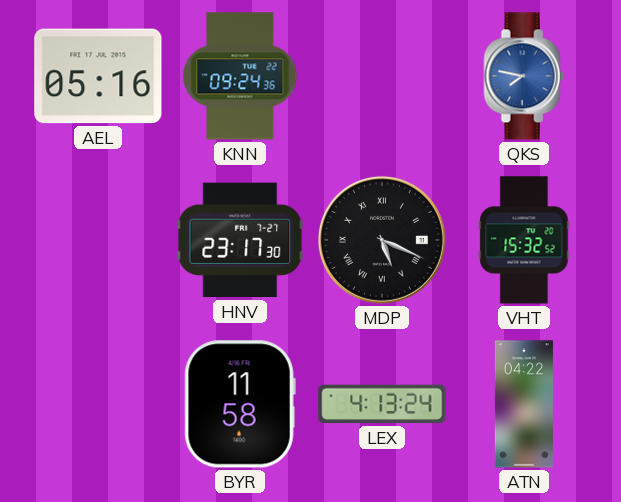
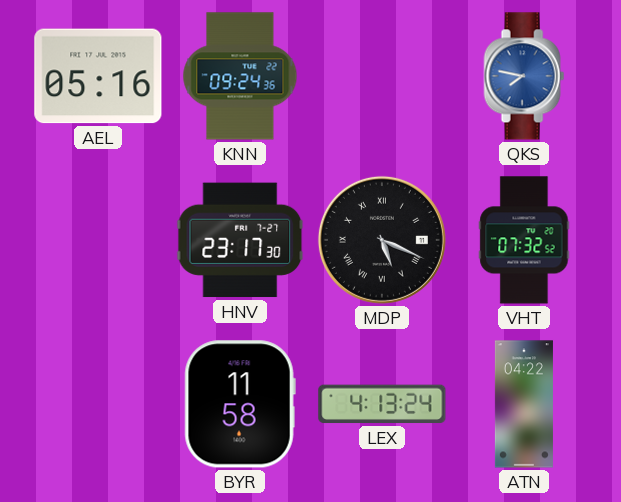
VHT: 15:32 -> 07:32 (524, 240)
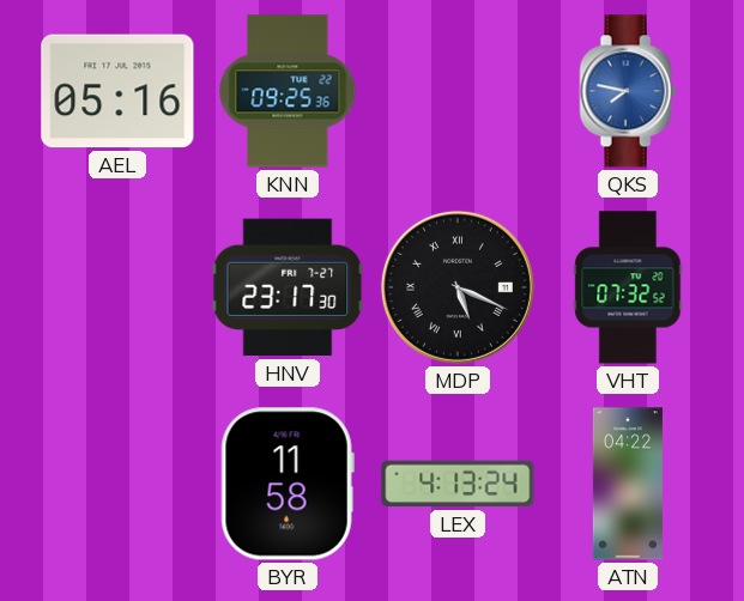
KNN: 09:24 -> 09:25 (288, 91)
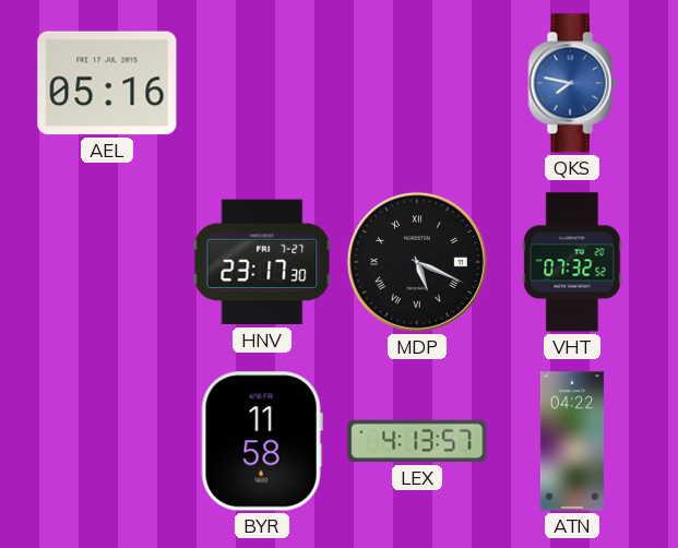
KNN: 09:25 -> none (288, 91)
LEX: 4:13:24 -> 4:13:57 (417, 441)
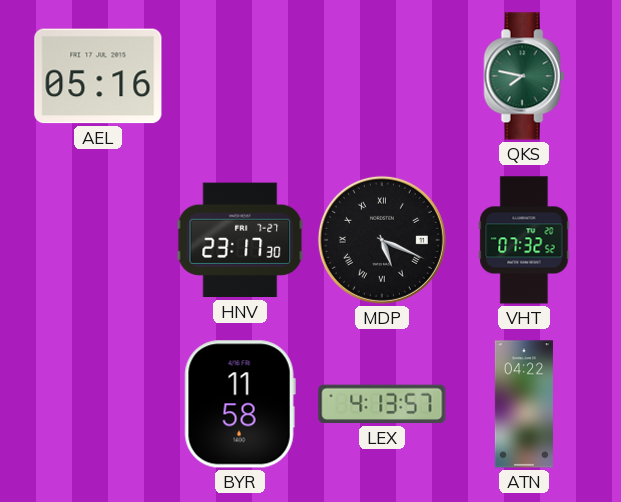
QKS dial: blue -> green (524, 76)
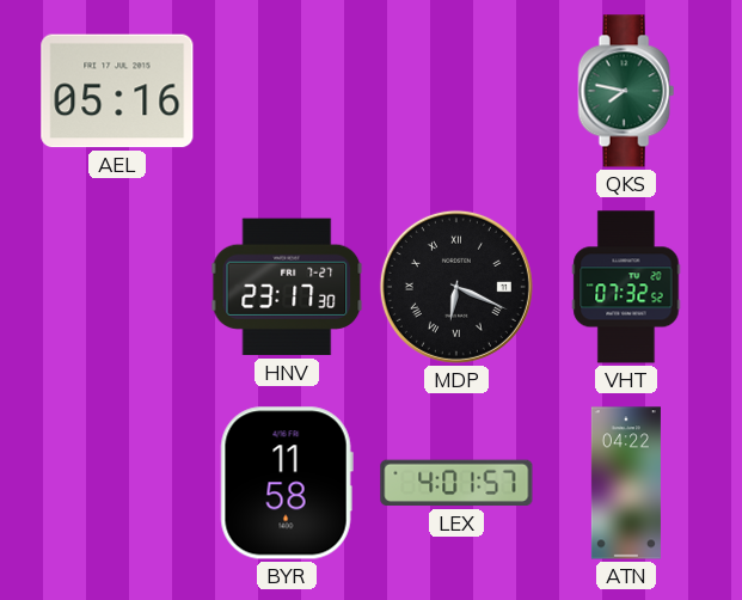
MDP: 5:19 -> 6:19 (456, 287)
LEX: 4:13 -> 4:01 (456, 483)
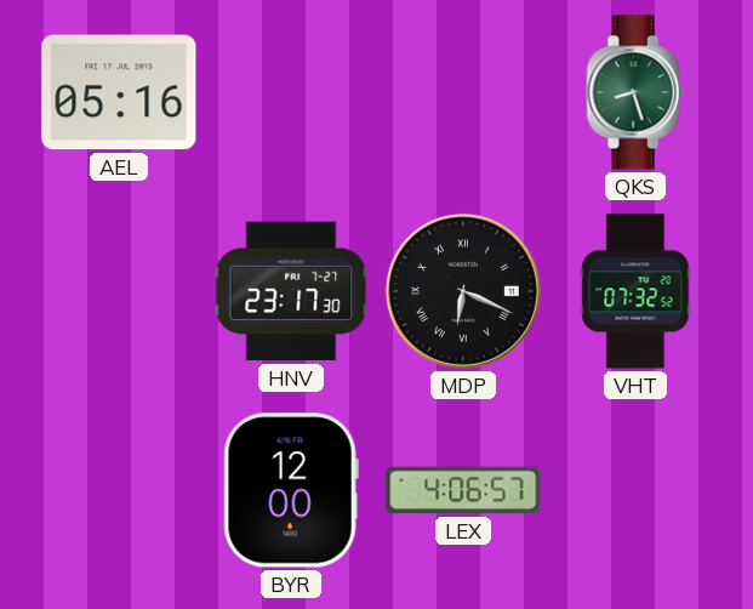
QKS: 7:47 -> 8:27 (635, 92)
BYR: 11:58 -> 12:00 (291, 490)
LEX: 4:01 -> 4:06 (463, 490)
ATN: 04:22 -> none (626, 483)
